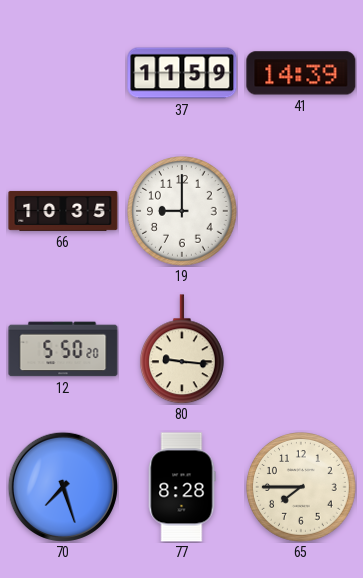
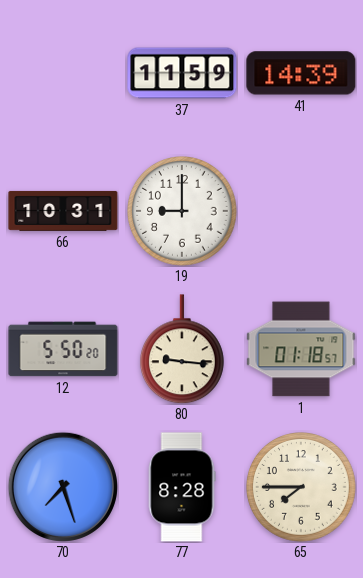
66: 10:35 -> 10:31 (63, 211)
1: none -> 01:18 (301, 349)
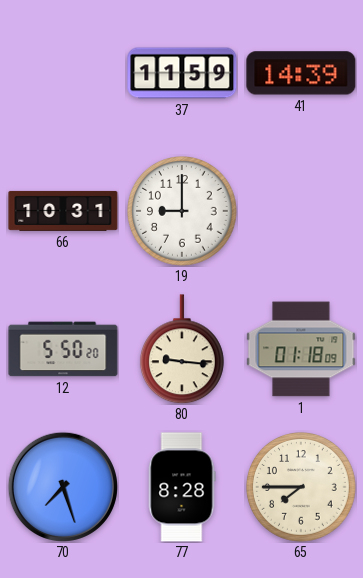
1: 01:18:57 -> 01:18:09 (301, 349)
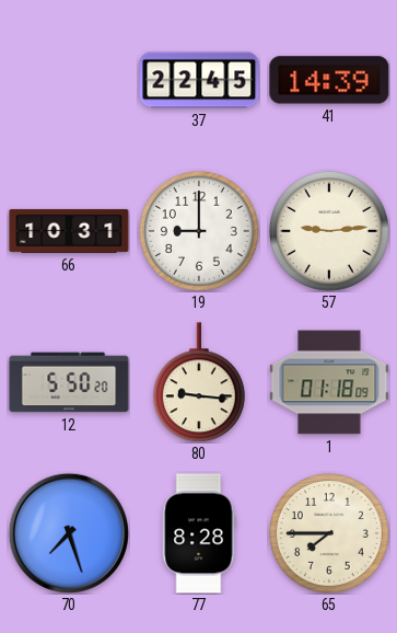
37: 11:59 -> 22:45 (199, 80)
57: none -> 9:14 (330, 232)
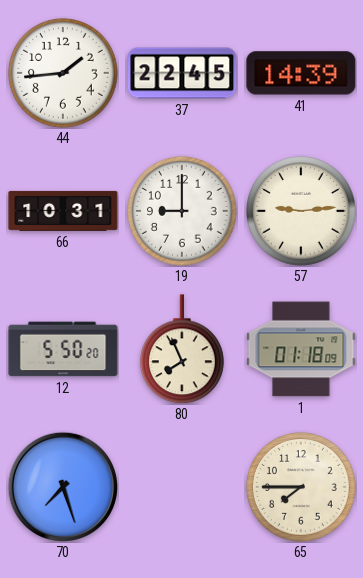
44: none -> 1:44 (64, 74)
80: 9:16 -> 7:56 (182, 349)
77: 8:28 -> none (199, 533)
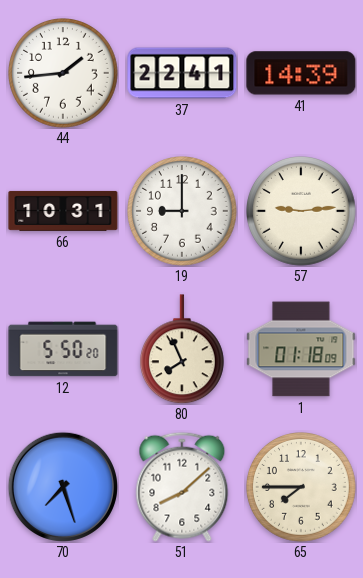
37: 22:45 -> 22:41 (182, 73)
51: none -> 8:08 (182, 487)
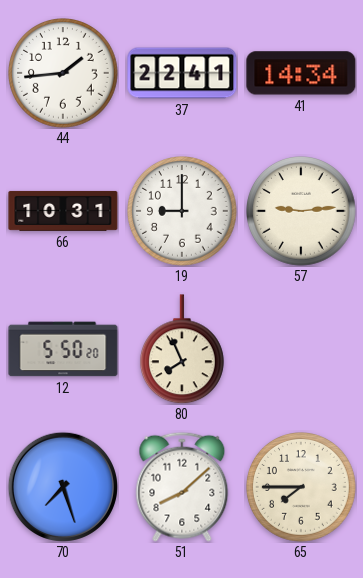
41: 14:39 -> 14:34 (301, 73)
1: 01:18 -> none (301, 349)
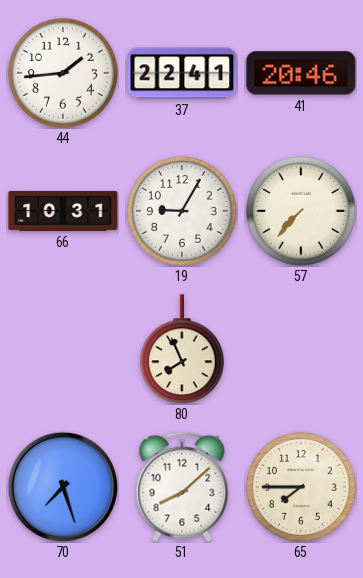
41: 14:34 -> 20:46 (301, 73)
19: 9:00 -> 9:05 (183, 212)
57: 9:14 -> 7:37 (302, 212)
12: 5:50 -> none (63, 349)
